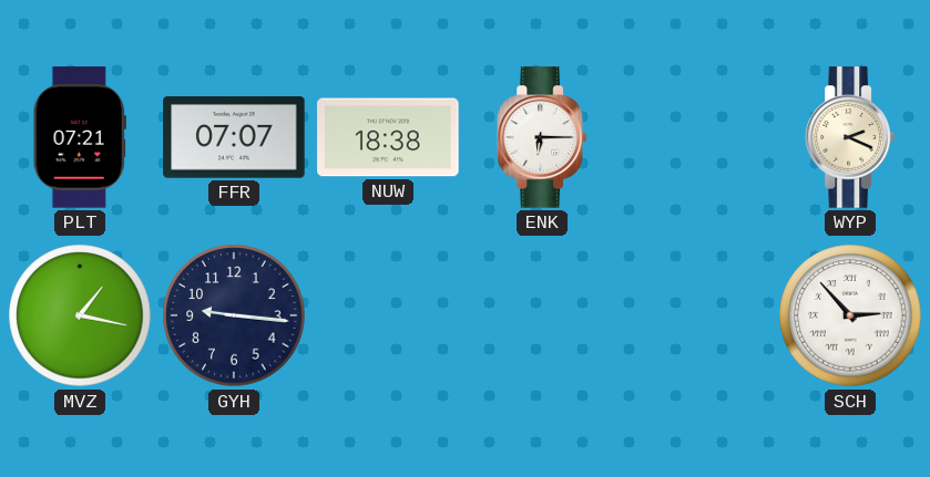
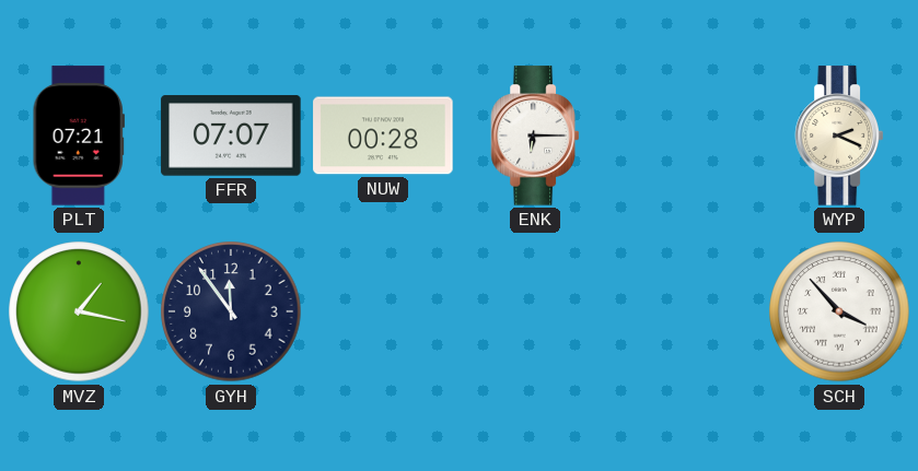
NUW: 18:38 -> 00:28 (383, 136)
GYH: 9:16 -> 11:54 (231, 311)
SCH: 2:53 -> 3:53 (839, 311)
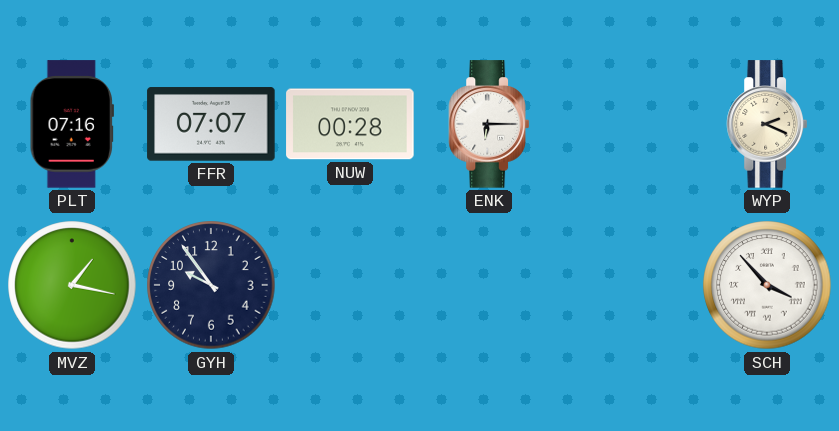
PLT: 07:21 -> 07:16 (71, 124)
GYH: 11:54 -> 9:54 (211, 285)
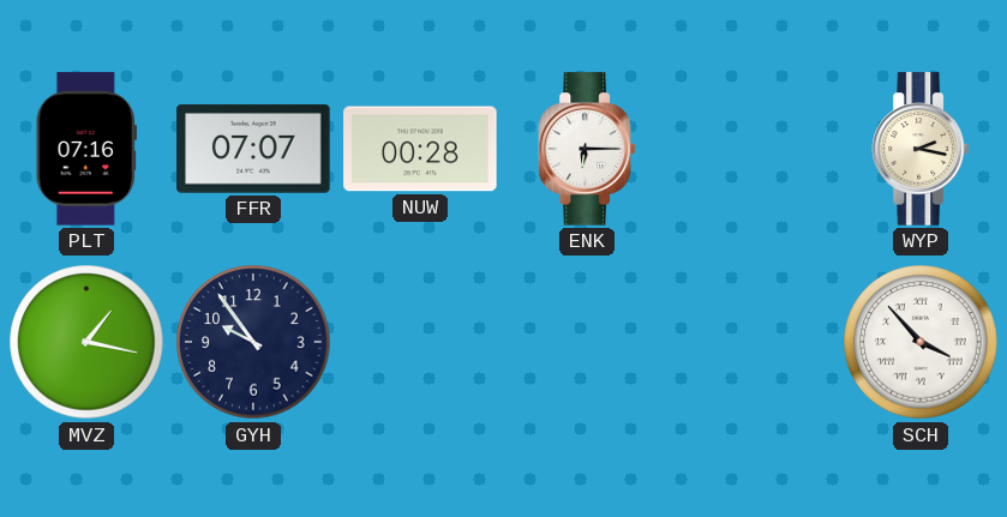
WYP: 2:19 -> 2:17 (919, 149)
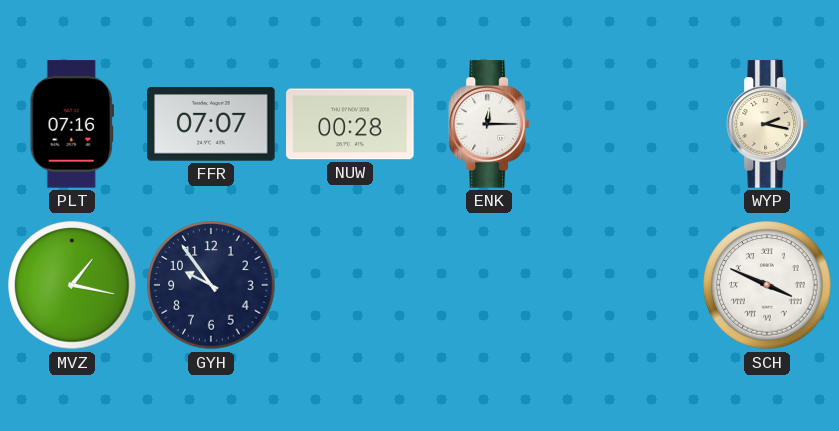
ENK: 6:15 -> 12:15 (488, 124)
SCH: 3:53 -> 3:49 (767, 285)
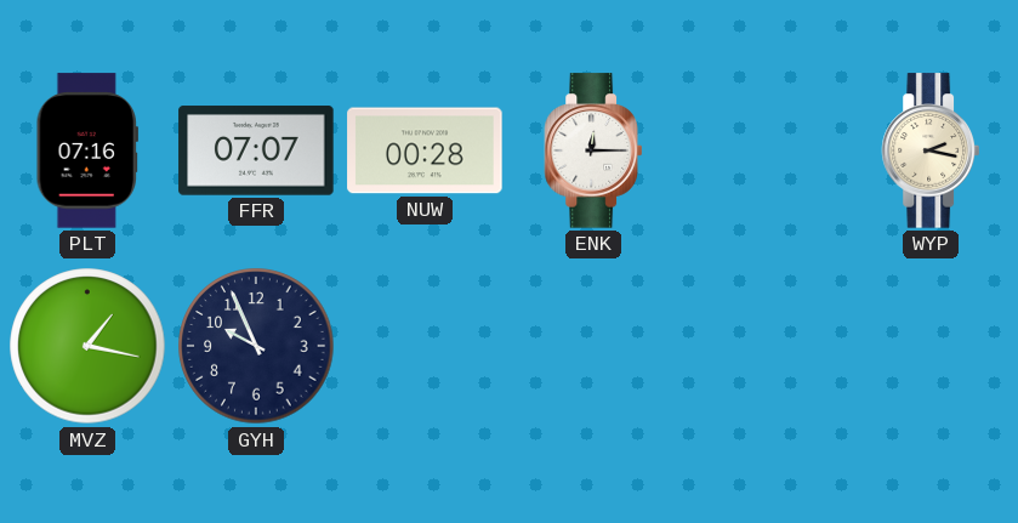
GYH: 9:54 -> 9:56 (256, 346)
SCH: 3:49 -> none (767, 285)
